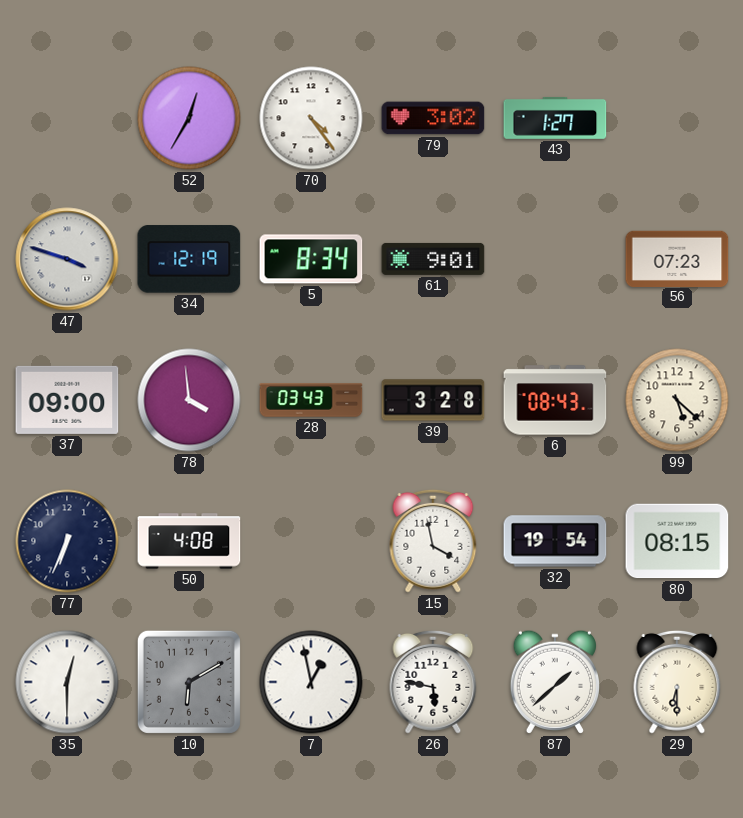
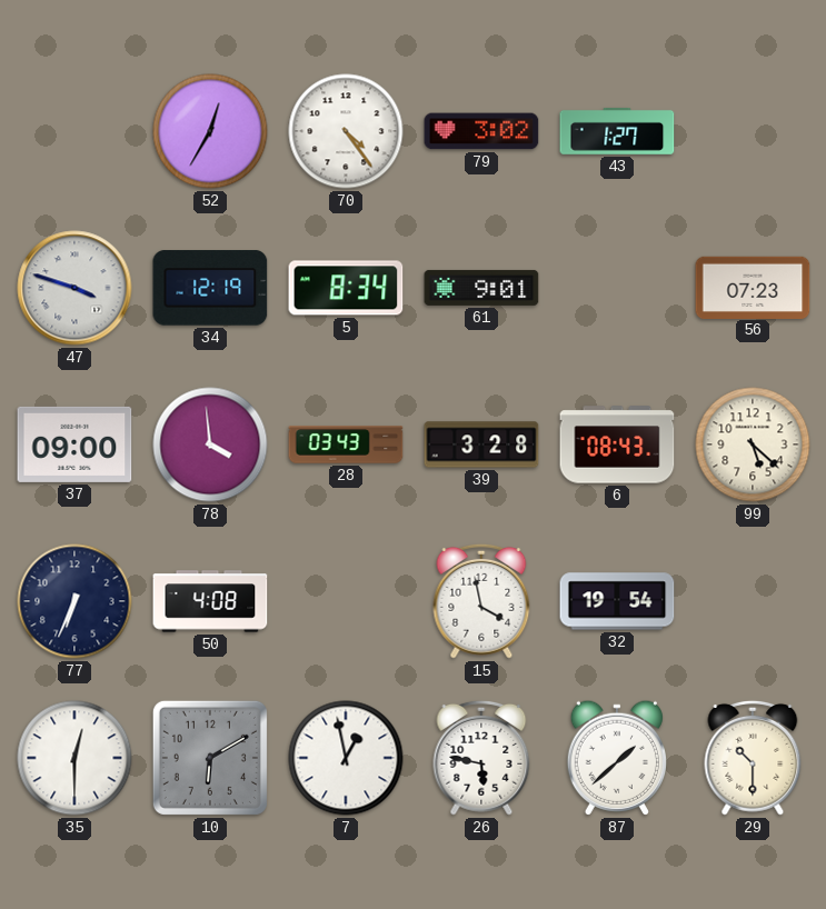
80: 08:15 -> none (677, 541)
29: 6:30 -> 10:30 (753, 758)
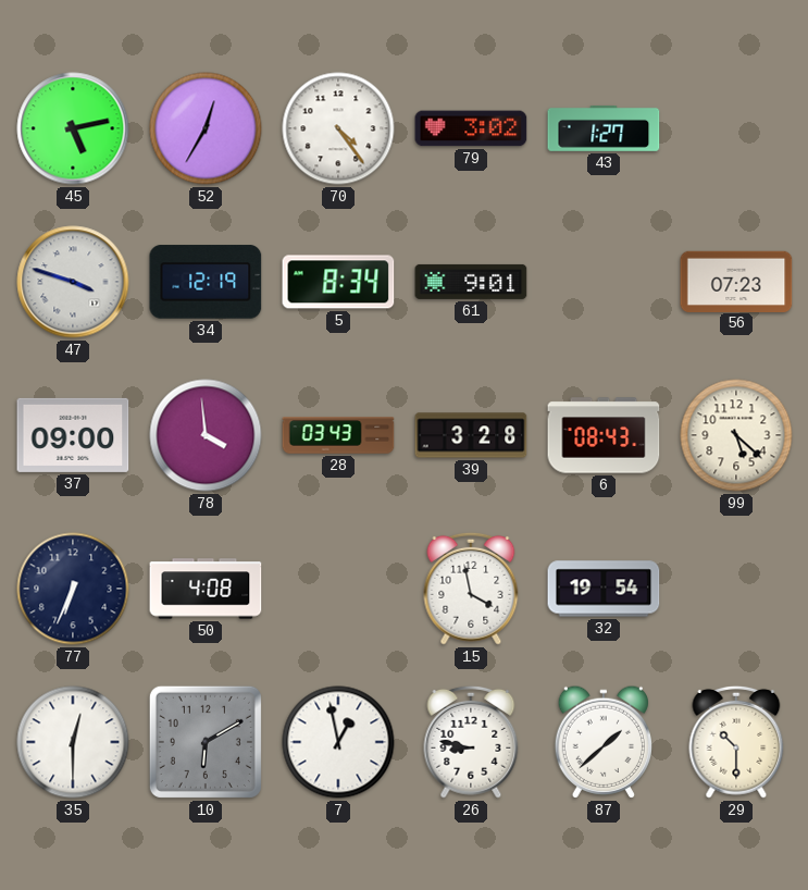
45: none -> 5:13 (73, 128)
26: 5:47 -> 8:47 (471, 742)
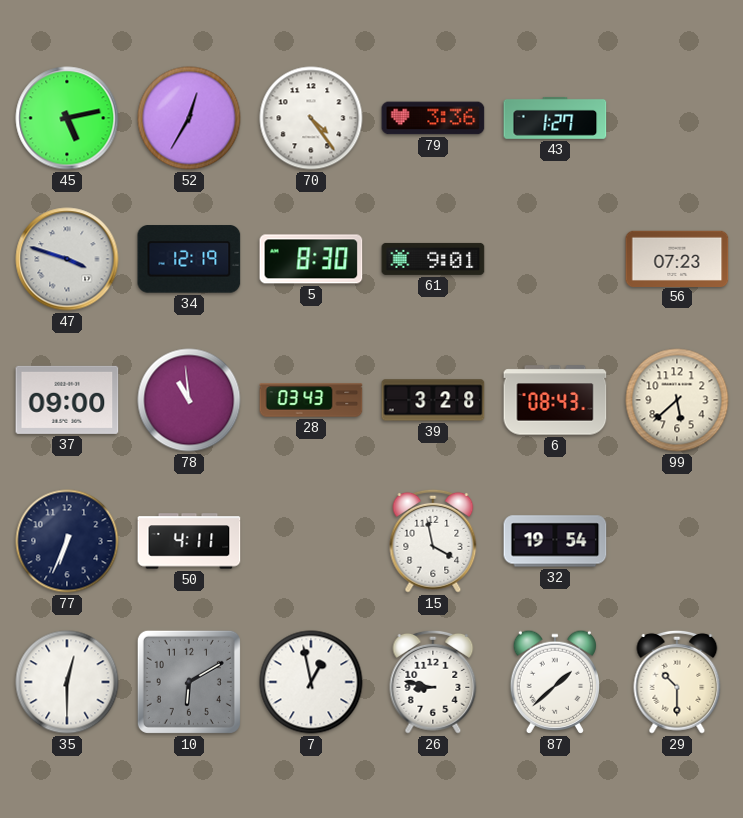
79: 3:02 -> 3:36 (433, 118)
5: 8:34 -> 8:30 (311, 259)
78: 3:59 -> 10:59 (189, 400)
99: 5:22 -> 5:38 (677, 400)
50: 4:08 -> 4:11 (189, 541)
